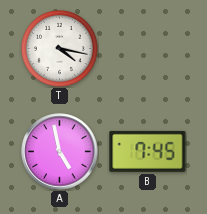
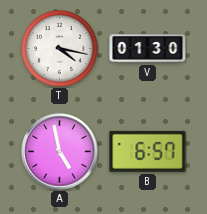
V: none -> 01:30 (148, 49)
B: 7:45 -> 6:57 (148, 151)
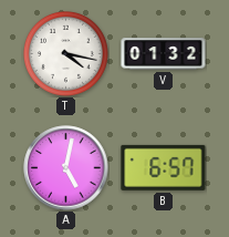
V: 01:30 -> 01:32 (164, 54)
A: 4:58 -> 5:02 (66, 168)
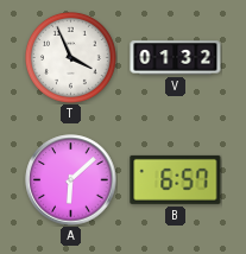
T: 4:17 -> 3:56 (71, 58)
A: 5:02 -> 6:08 (71, 180)
